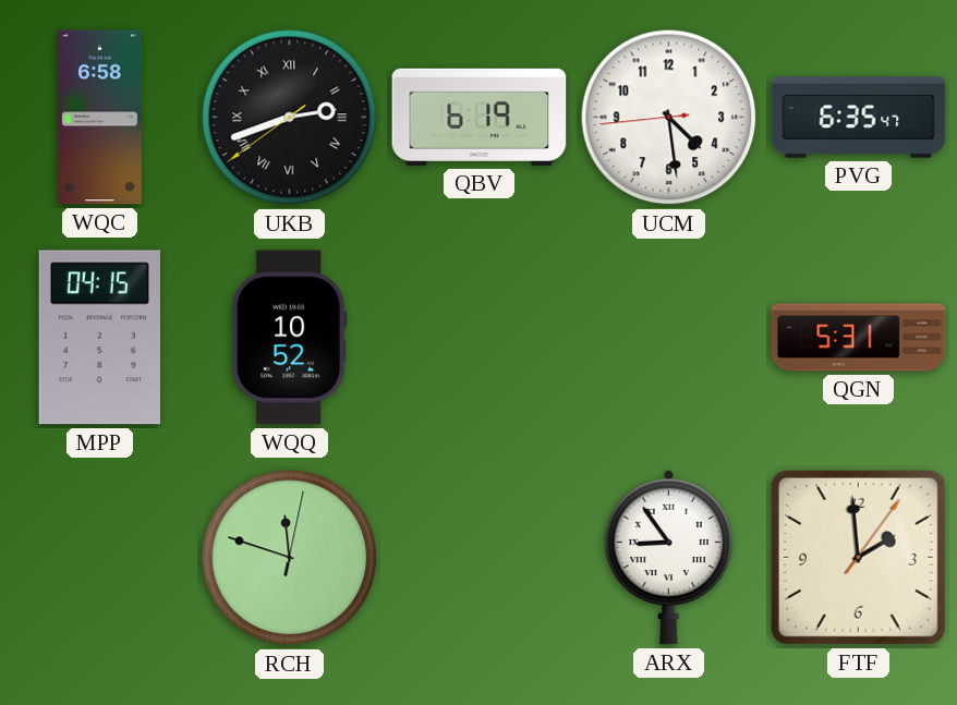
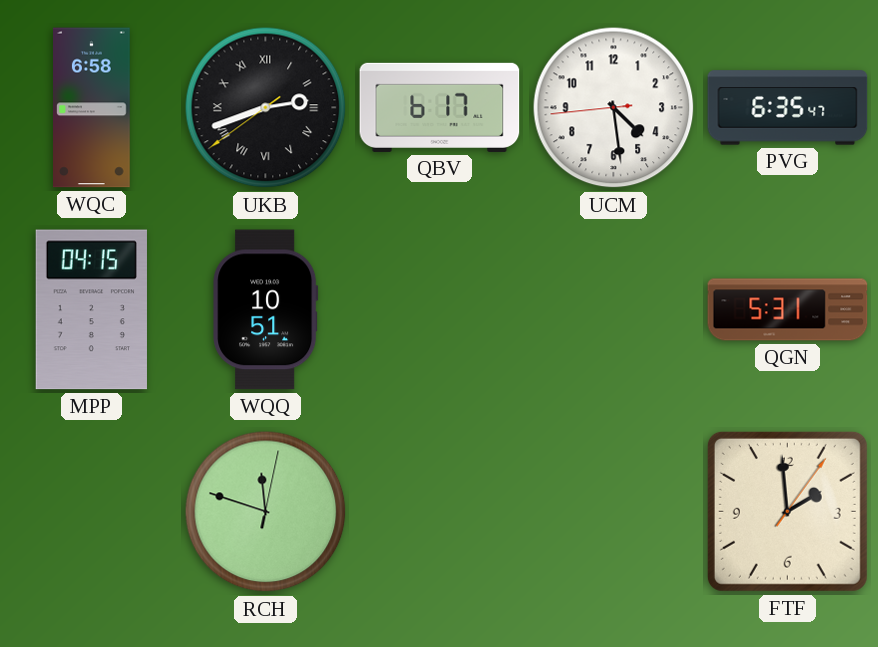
QBV: 6:19 -> 6:17 (440, 107)
WQQ: 10:52 -> 10:51 (266, 310)
ARX: 8:54 -> none (669, 557)
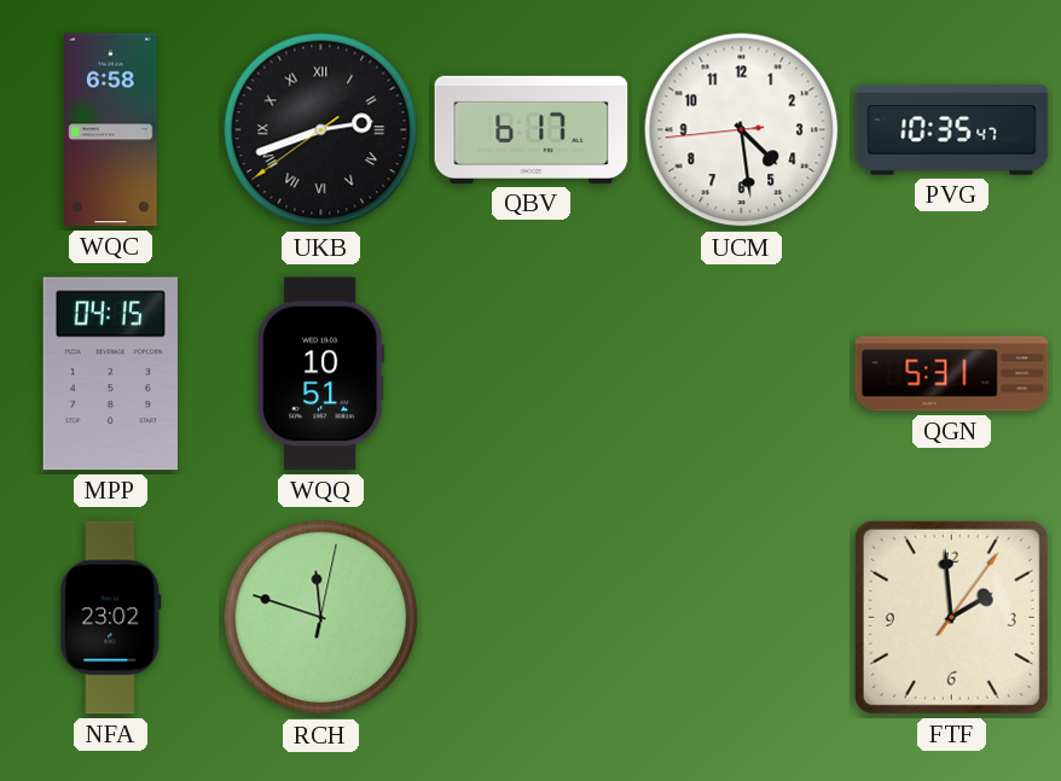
PVG: 6:35 -> 10:35 (952, 130)
NFA: none -> 23:02 (111, 618)
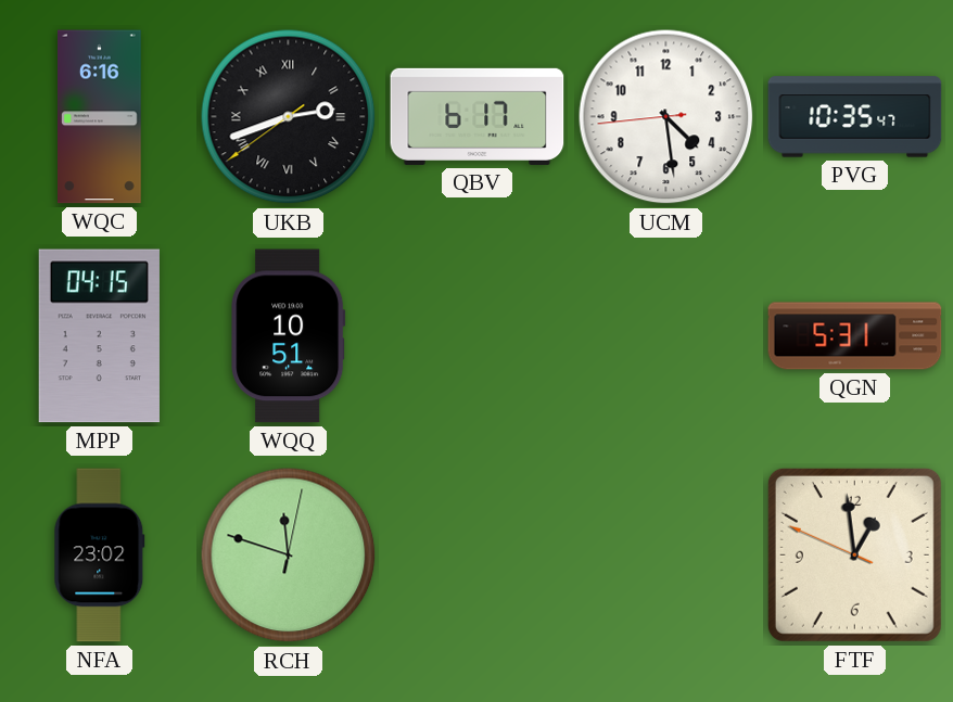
WQC: 6:58 -> 6:16 (100, 117)
FTF: 1:59 -> 12:58 (854, 554)
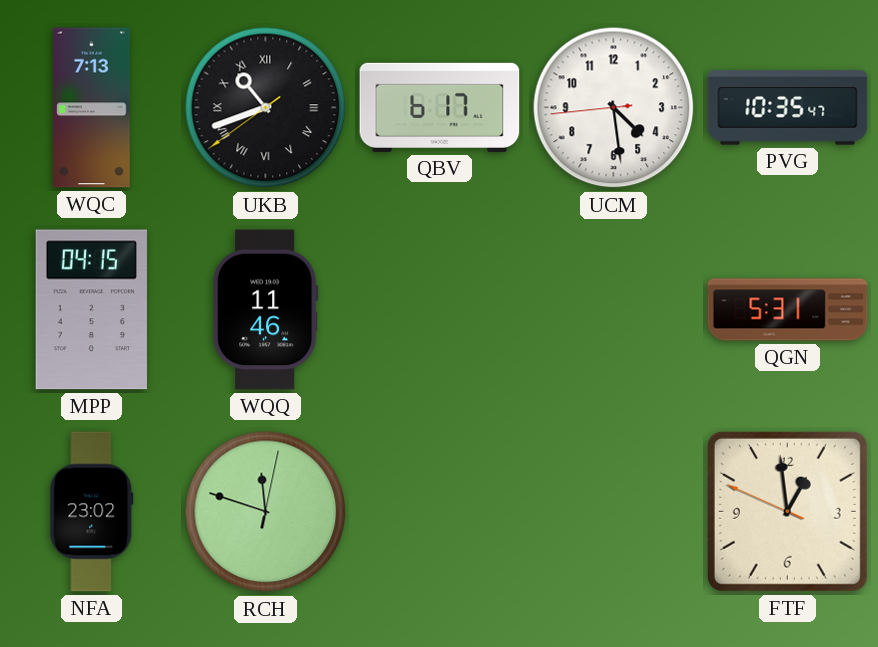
WQC: 6:16 -> 7:13 (92, 108)
UKB: 2:41 -> 10:41 (266, 108)
WQQ: 10:51 -> 11:46 (266, 310)
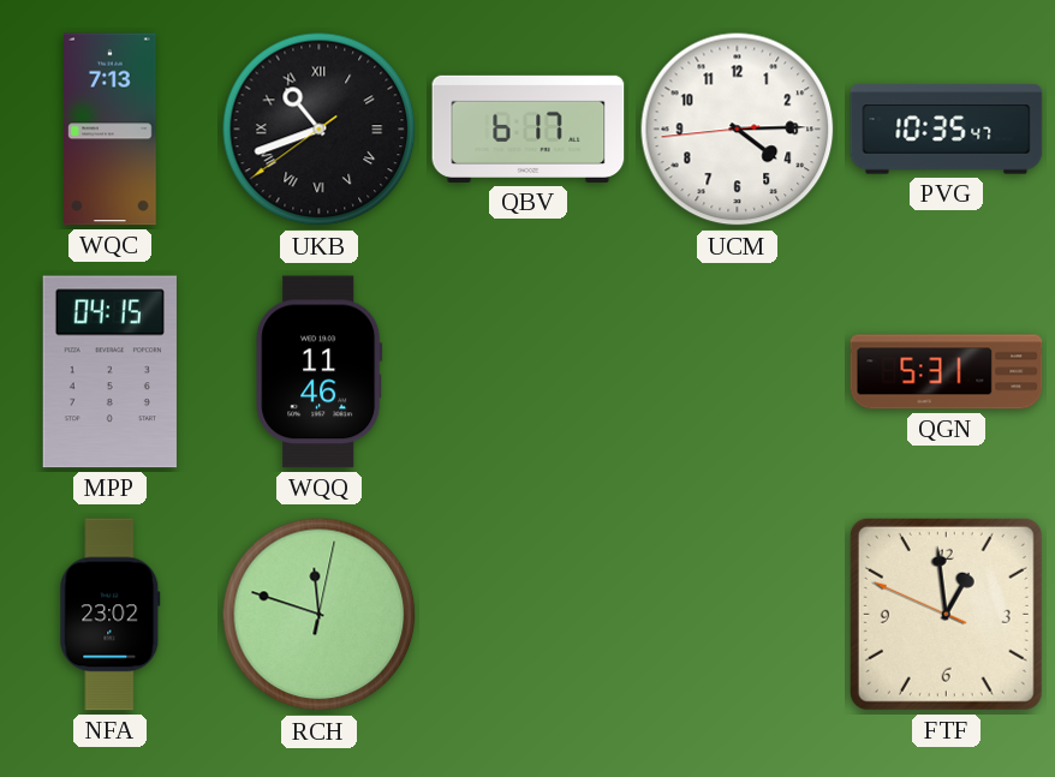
UCM: 4:28 -> 4:14 (738, 130)
